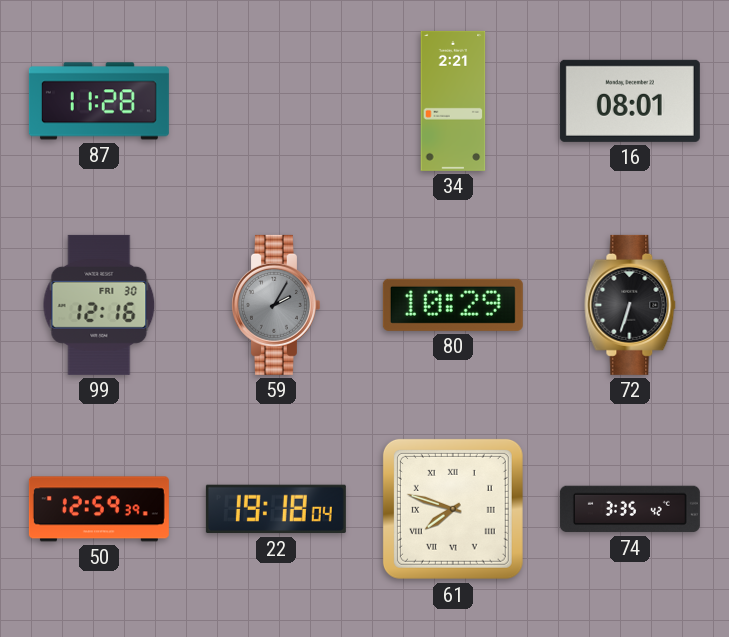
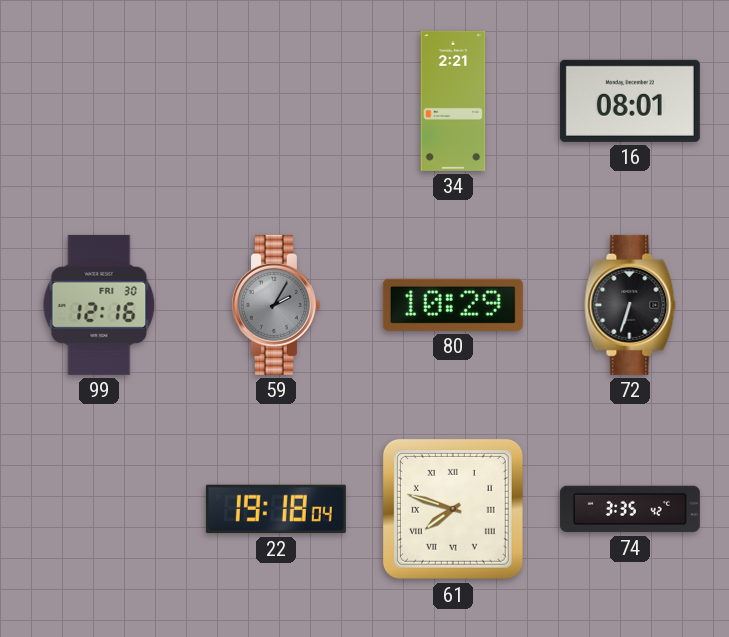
87: 11:28 -> none (99, 101)
50: 12:59 -> none (99, 509)
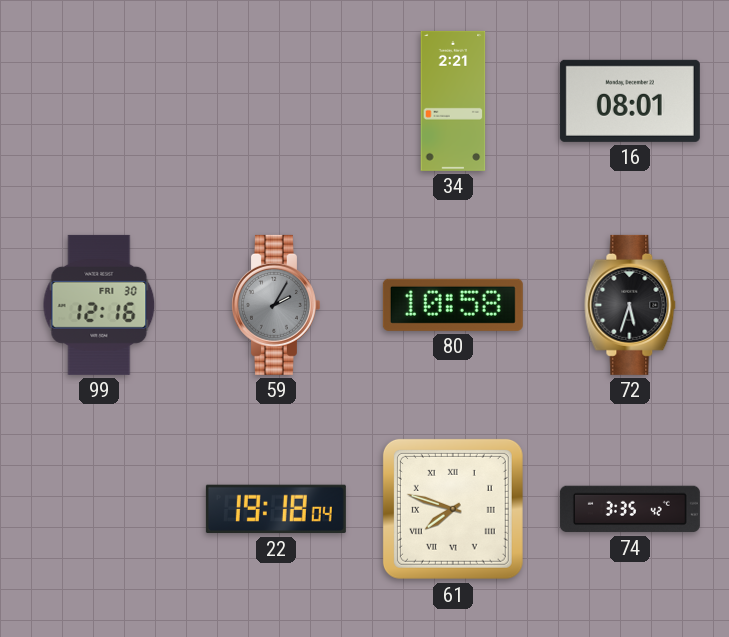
80: 10:29 -> 10:58 (453, 305)
72: 6:33 -> 5:33 (630, 305)
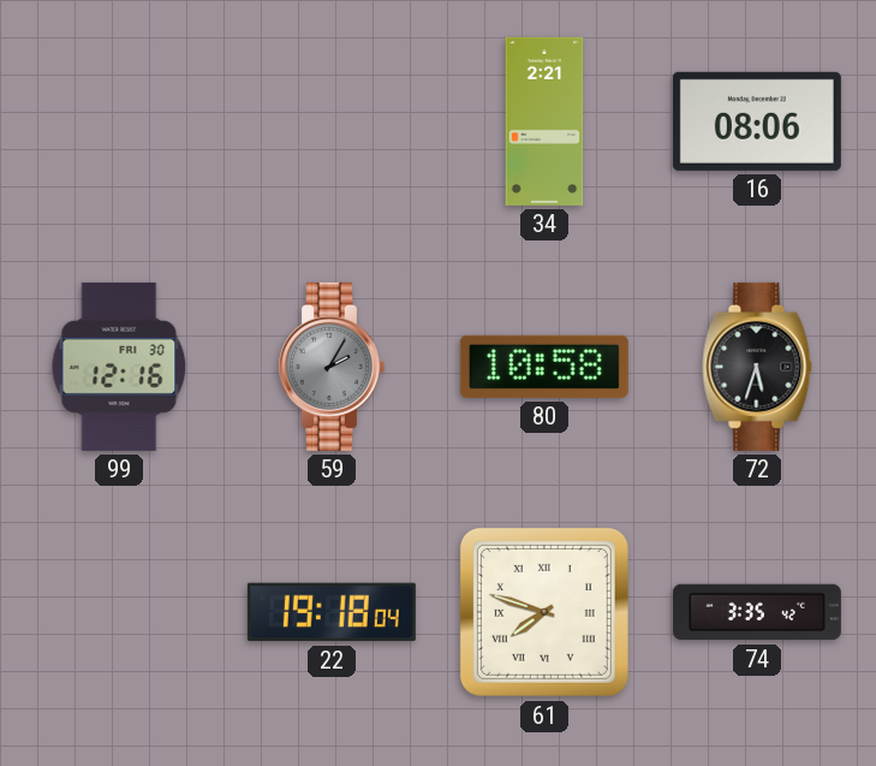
16: 08:01 -> 08:06 (757, 121)
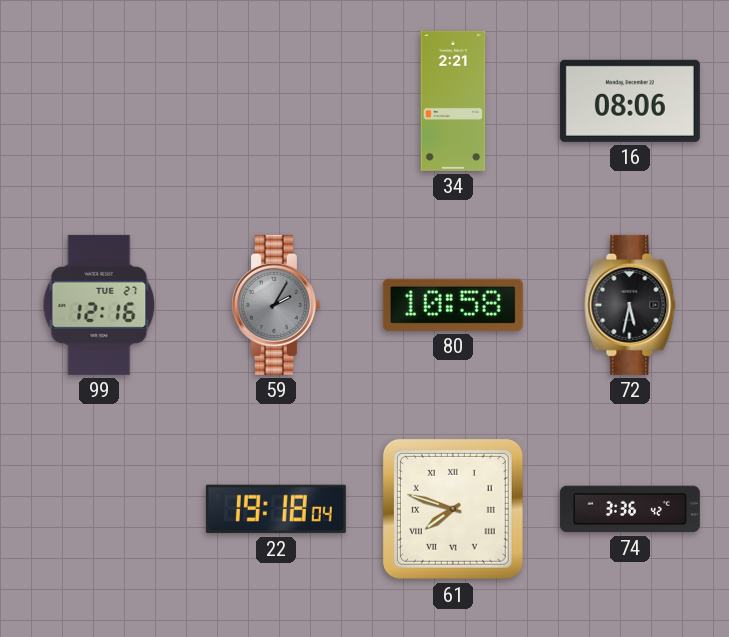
99 date: FRI 30 -> TUE 27 (99, 305)
72: 5:33 -> 5:32 (630, 305)
74: 3:35 -> 3:36 (630, 509)
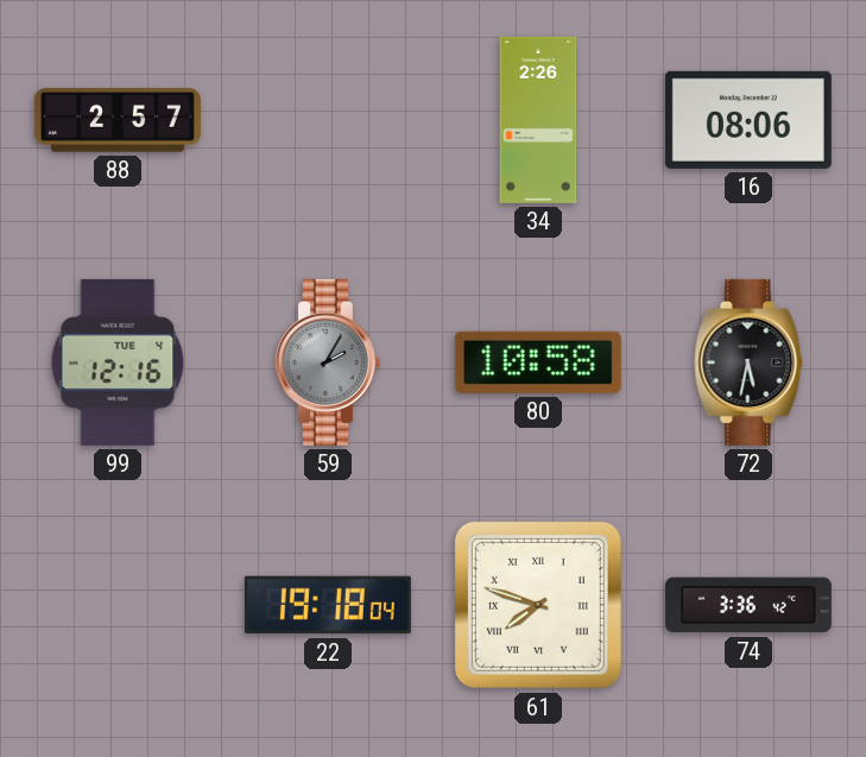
88: none -> 2:57 (118, 120)
34: 2:21 -> 2:26 (538, 120)
99 date: TUE 27 -> TUE 4 (118, 362)
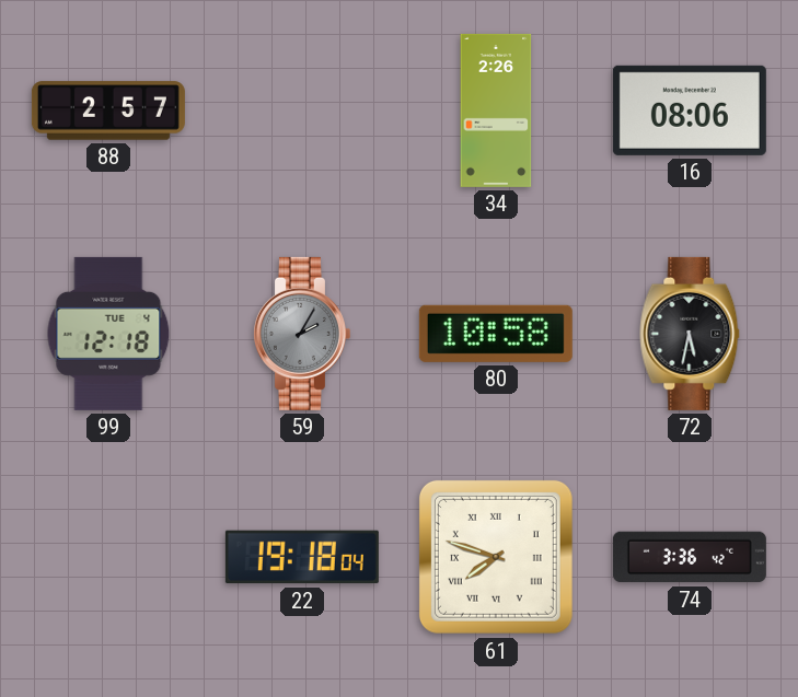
99: 12:16 -> 12:18 (108, 334)
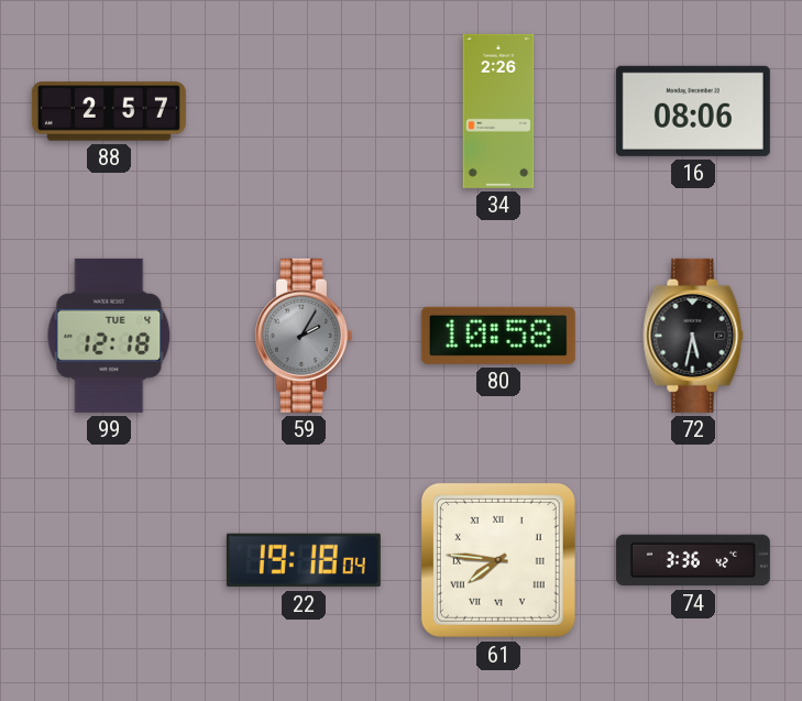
61: 7:48 -> 7:46 (498, 560)
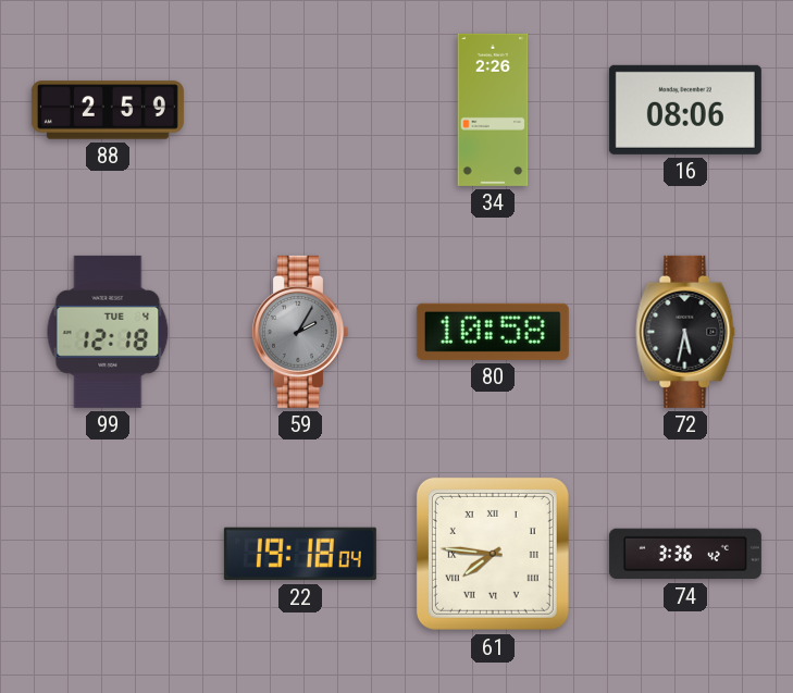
88: 2:57 -> 2:59 (108, 110)
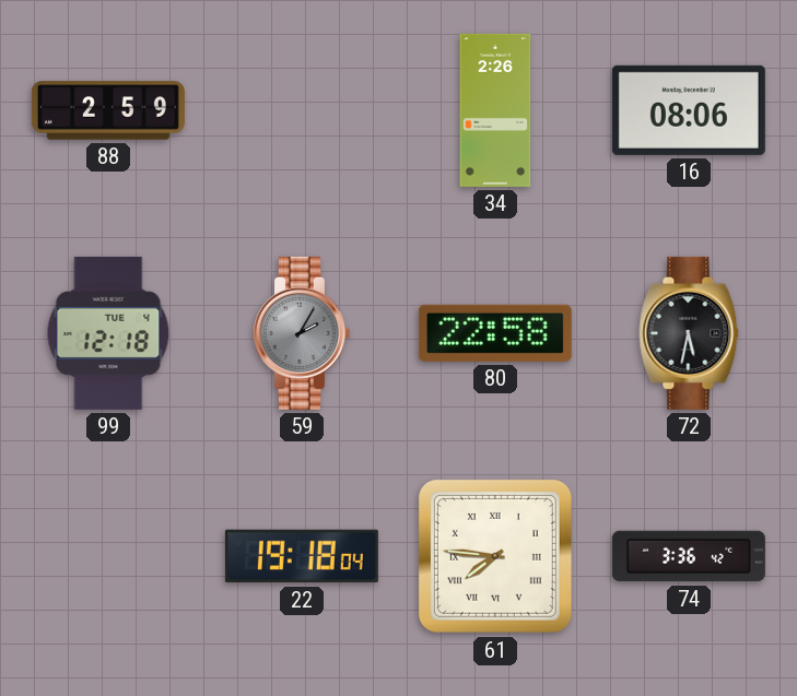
80: 10:58 -> 22:58 (495, 333)
